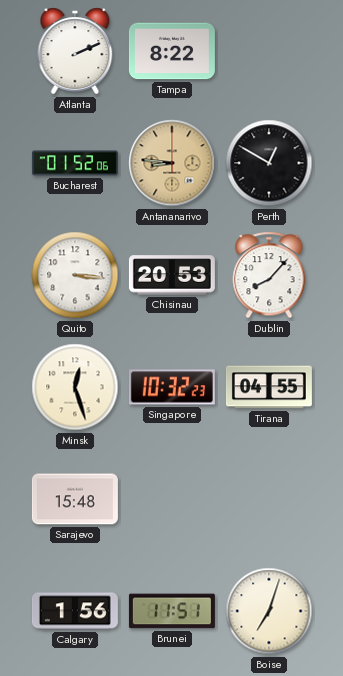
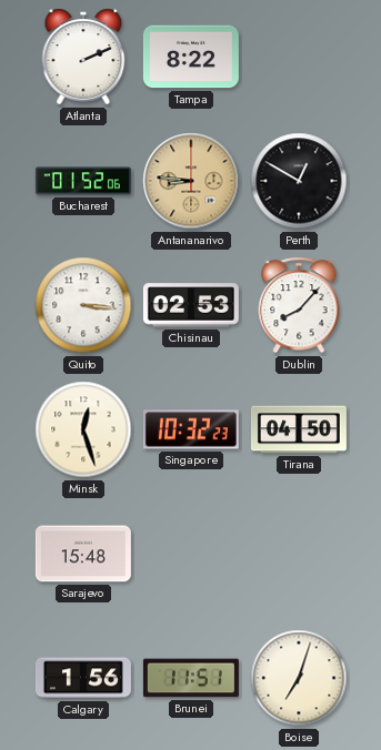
Chisinau: 20:53 -> 02:53 (191, 305)
Tirana: 04:55 -> 04:50 (299, 429)
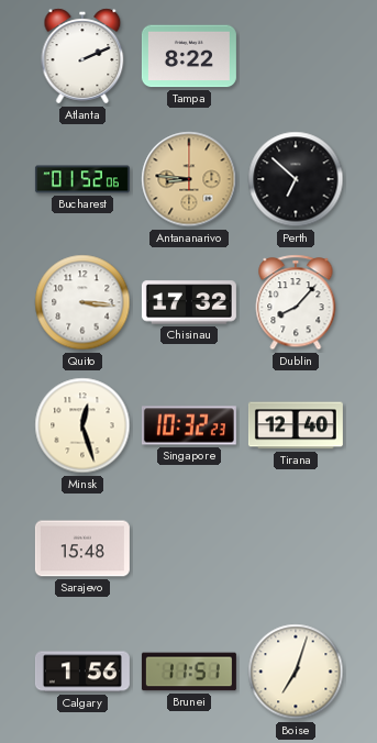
Perth: 12:50 -> 6:52 (296, 179)
Chisinau: 02:53 -> 17:32 (189, 302)
Tirana: 04:50 -> 12:40 (296, 425)
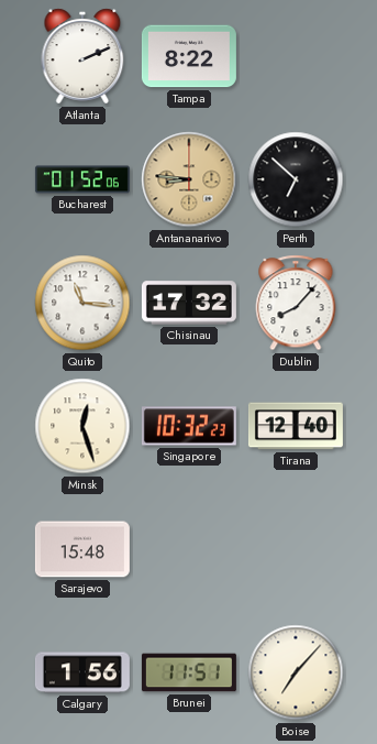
Quito: 3:16 -> 11:16 (82, 303)
Boise: 7:03 -> 7:07 (296, 672)
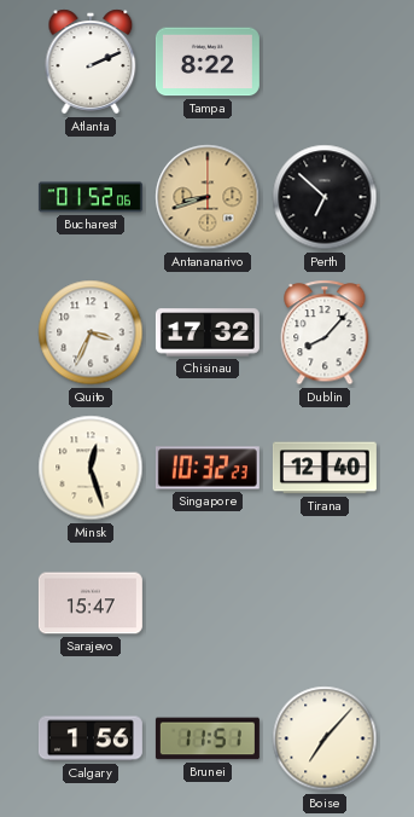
Antananarivo: 8:46 -> 8:42 (208, 197)
Quito: 11:16 -> 3:34 (91, 332)
Sarajevo: 15:48 -> 15:47 (91, 603)
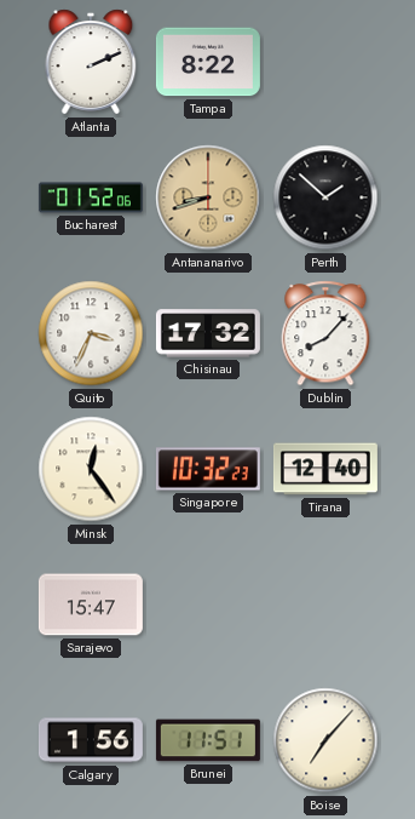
Perth: 6:52 -> 1:52 (325, 197)
Minsk: 12:27 -> 12:24 (91, 469)
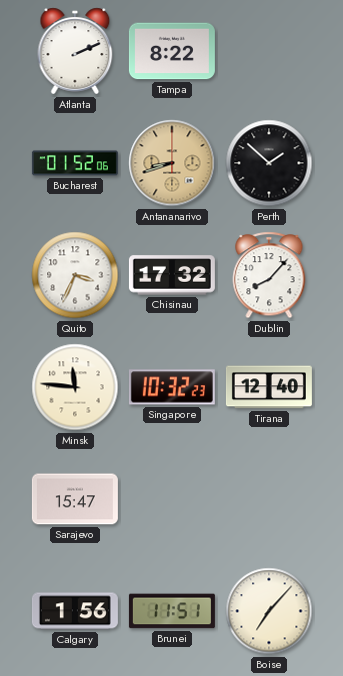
Minsk: 12:24 -> 11:46 (75, 387)
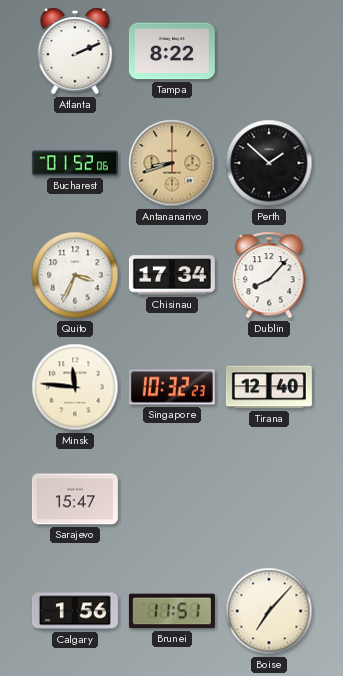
Chisinau: 17:32 -> 17:34 (172, 275)
